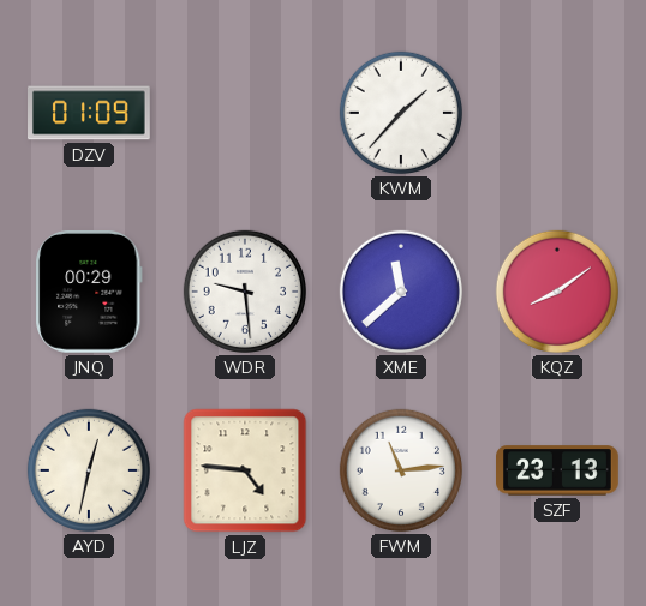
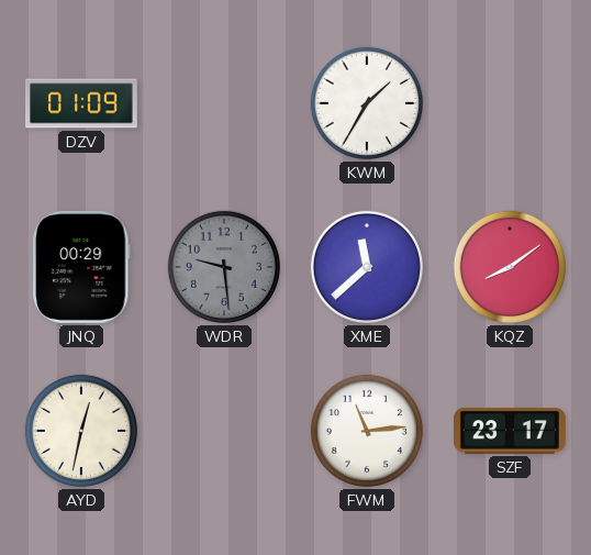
KWM: 1:37 -> 1:35 (367, 103)
WDR dial: white -> grey (224, 267)
LJZ: 4:46 -> none (245, 470)
SZF: 23:13 -> 23:17 (511, 431)
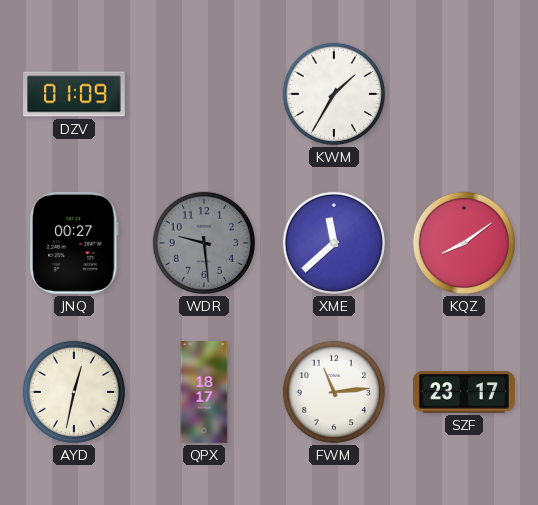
JNQ: 00:29 -> 00:27 (74, 243)
QPX: none -> 18:17 (204, 393)
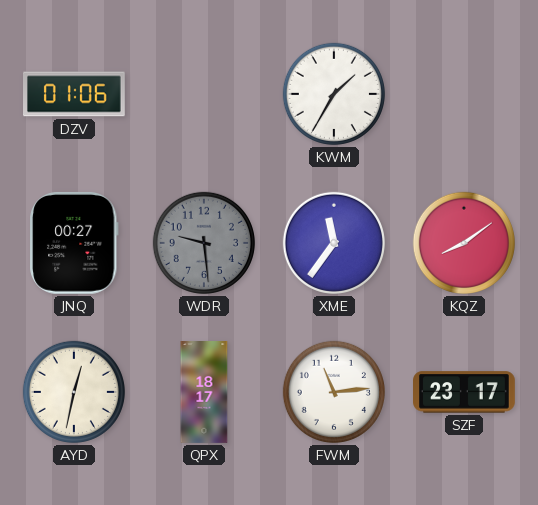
DZV: 01:09 -> 01:06 (75, 94)
XME: 11:38 -> 11:36 (334, 243)
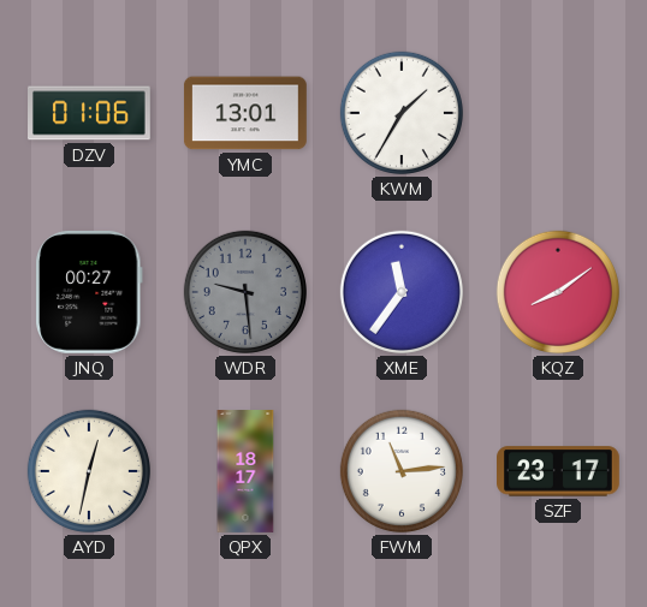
YMC: none -> 13:01 (245, 113)
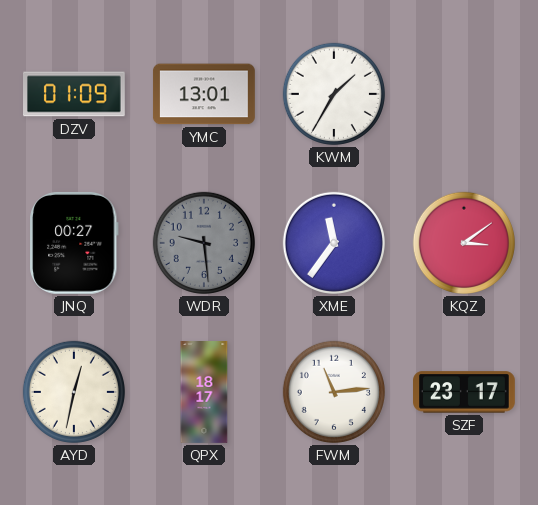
DZV: 01:06 -> 01:09 (75, 94)
KQZ: 8:09 -> 3:09 (464, 243)
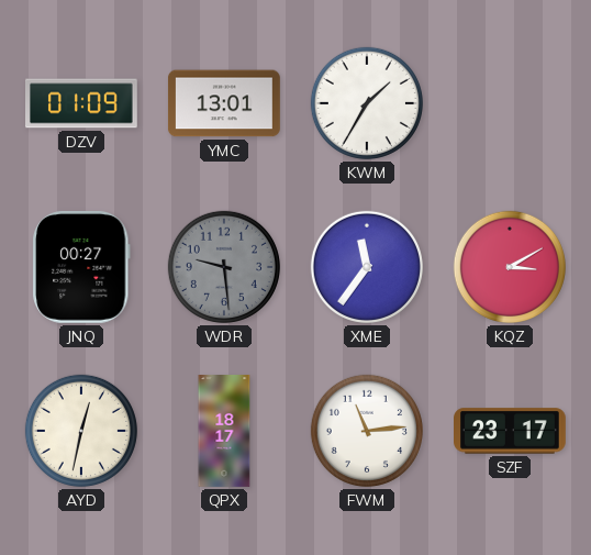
KQZ: 3:09 -> 3:10 (510, 267)
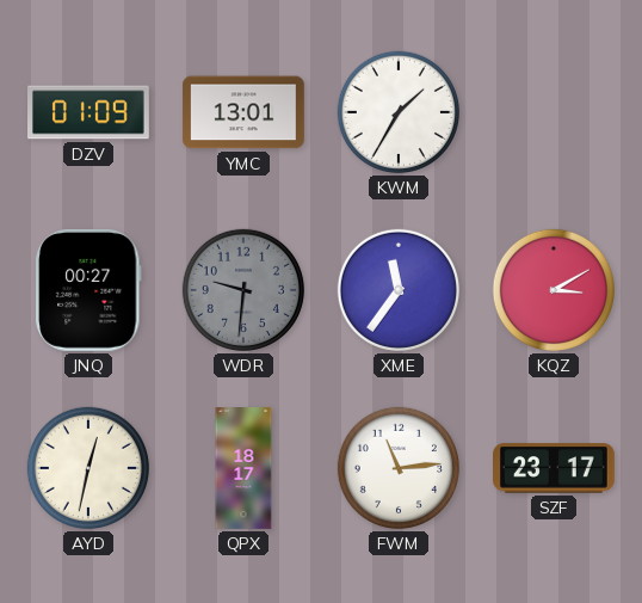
WDR: 9:29 -> 9:31 (243, 290)
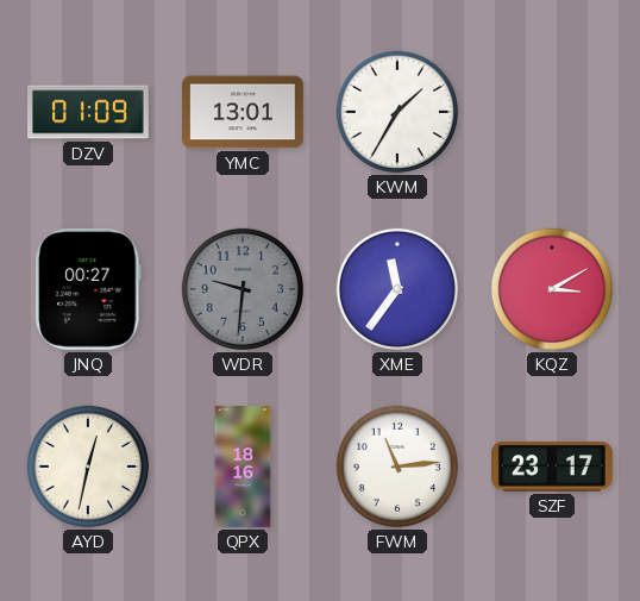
QPX: 18:17 -> 18:16 (243, 468)
